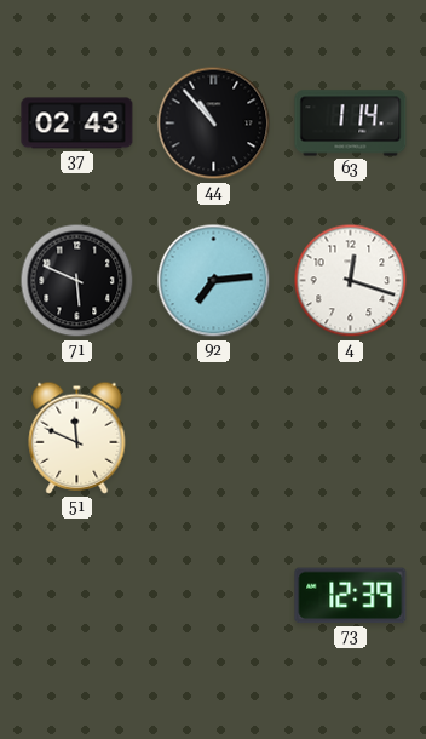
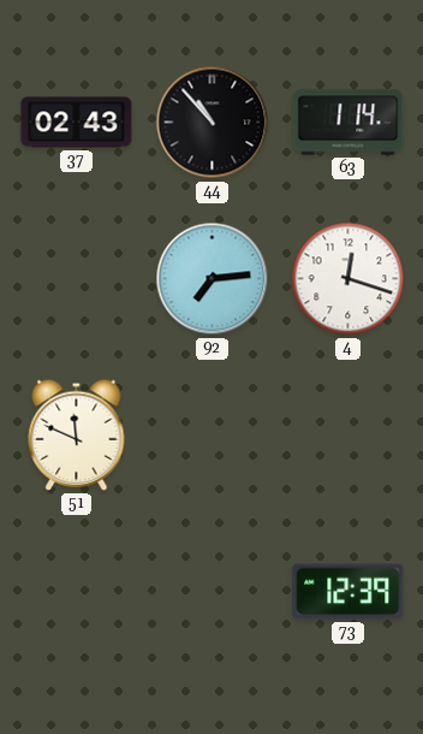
71: 5:49 -> none (77, 281)
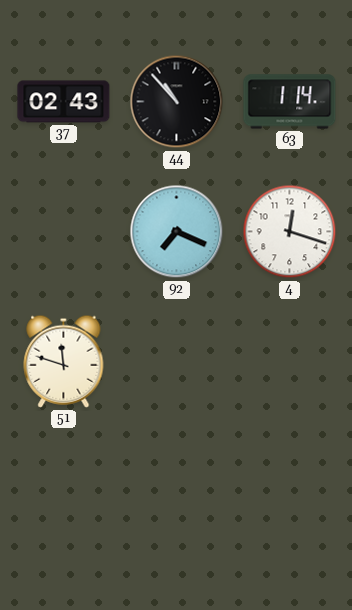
92: 7:14 -> 7:19 (177, 232)
51: 11:49 -> 11:48 (64, 361)
73: 12:39 -> none (348, 592)
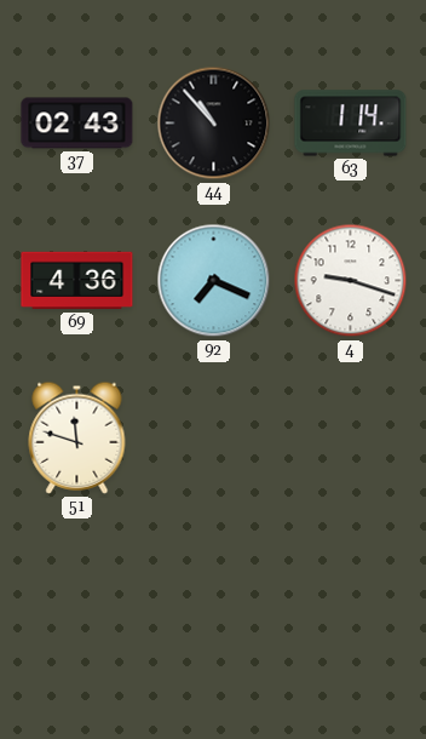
69: none -> 4:36 (77, 281)
4: 12:18 -> 9:18 (351, 281)
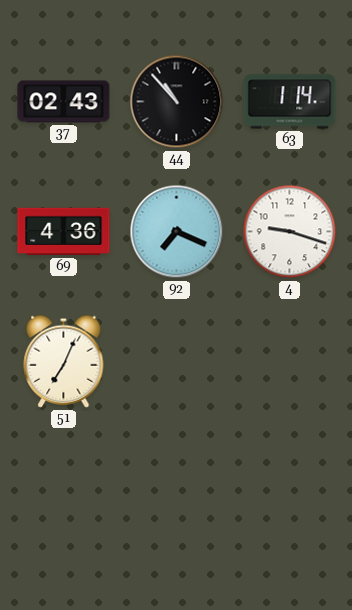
51: 11:48 -> 7:04 (64, 361)
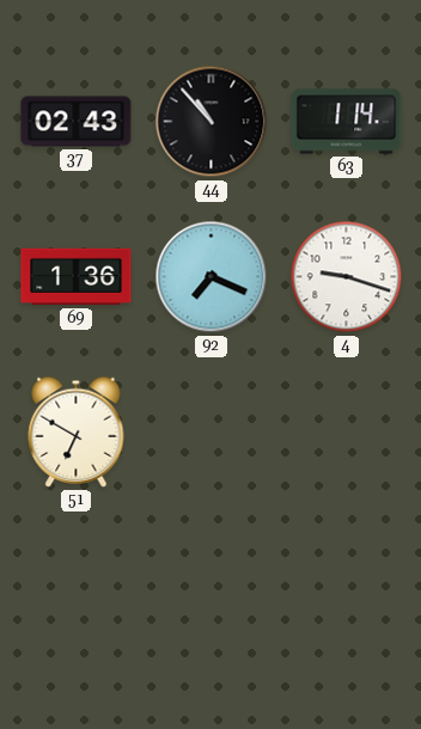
69: 4:36 -> 1:36 (77, 277)
51: 7:04 -> 6:50 (77, 431)
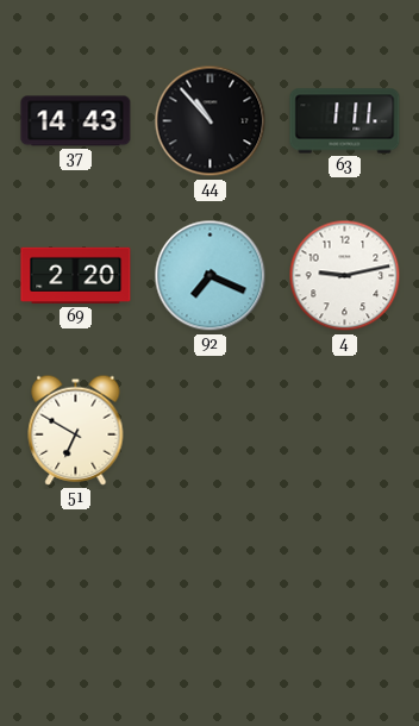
37: 02:43 -> 14:43 (76, 121)
63: 1:14 -> 1:11 (345, 121)
69: 1:36 -> 2:20 (76, 276)
4: 9:18 -> 9:13 (345, 276)
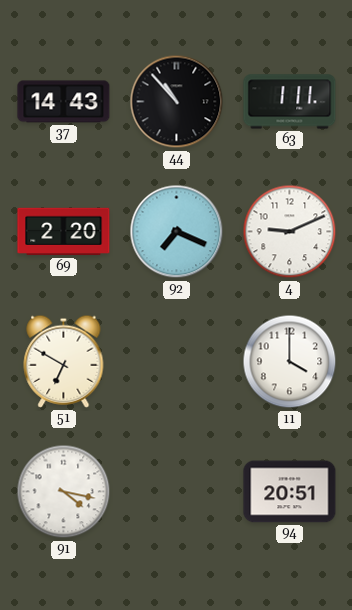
4: 9:13 -> 9:11 (290, 232)
11: none -> 4:00 (290, 362)
91: none -> 4:17 (64, 492)
94: none -> 20:51 (290, 492)
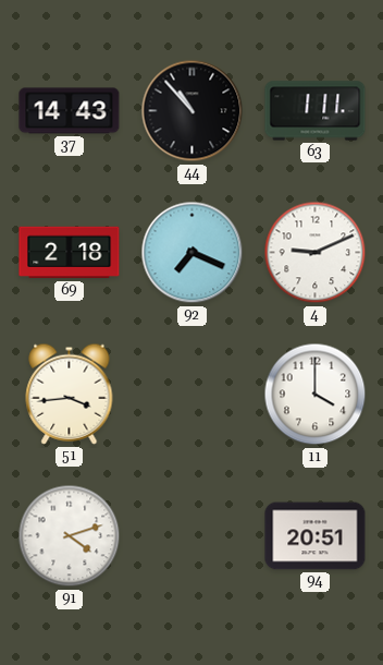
69: 2:20 -> 2:18 (70, 253)
51: 6:50 -> 3:44 (70, 394)
91: 4:17 -> 4:12 (70, 536)
